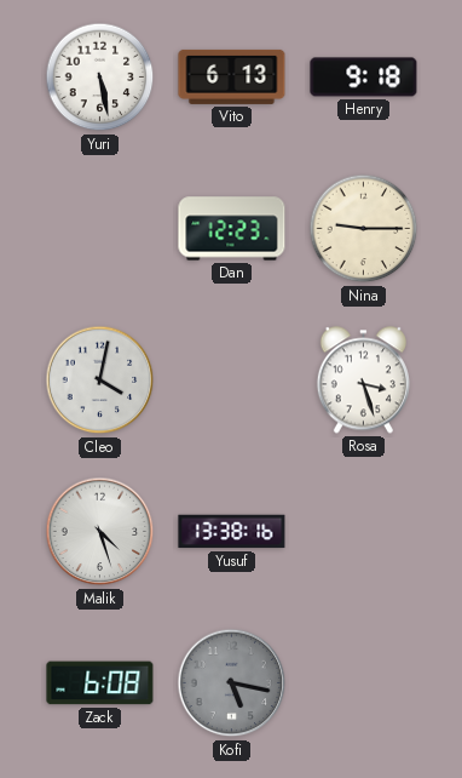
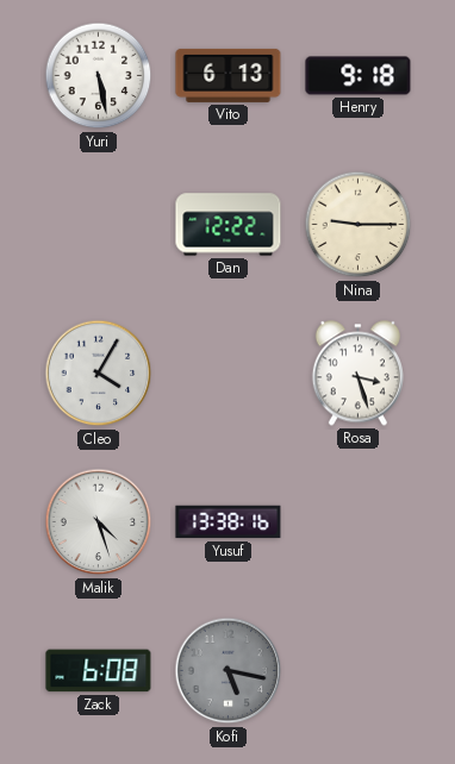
Dan: 12:23 -> 12:22 (229, 225)
Cleo: 4:02 -> 4:05 (99, 374)
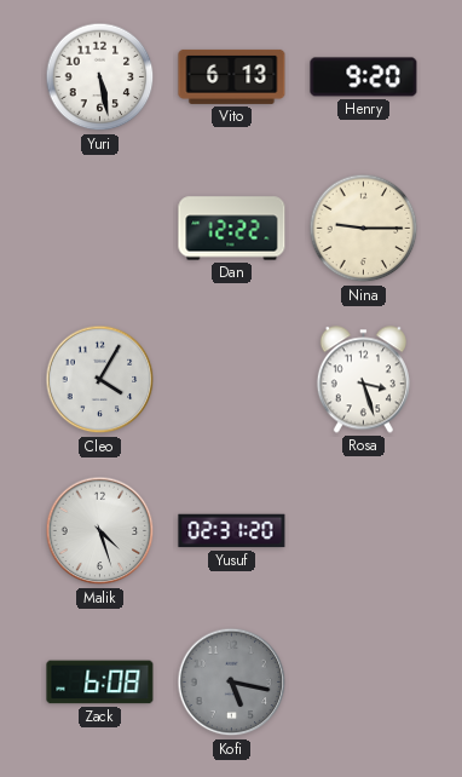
Henry: 9:18 -> 9:20 (364, 77)
Yusuf: 13:38 -> 02:31 (232, 531)
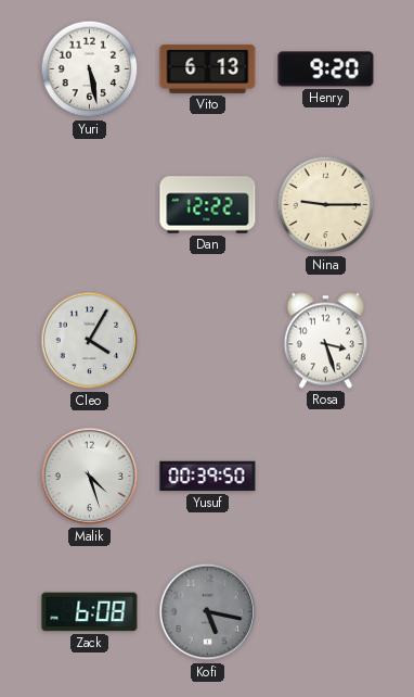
Yusuf: 02:31 -> 00:39 (208, 477)
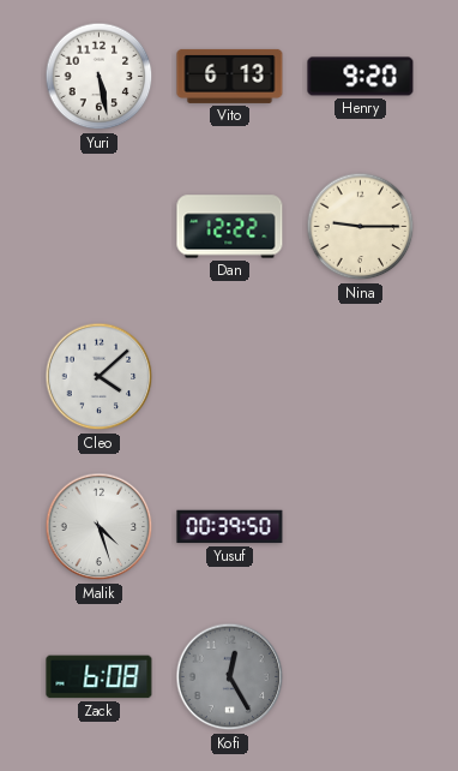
Cleo: 4:05 -> 4:08 (100, 377)
Rosa: 3:27 -> none (325, 341)
Kofi: 5:17 -> 12:25 (230, 677)
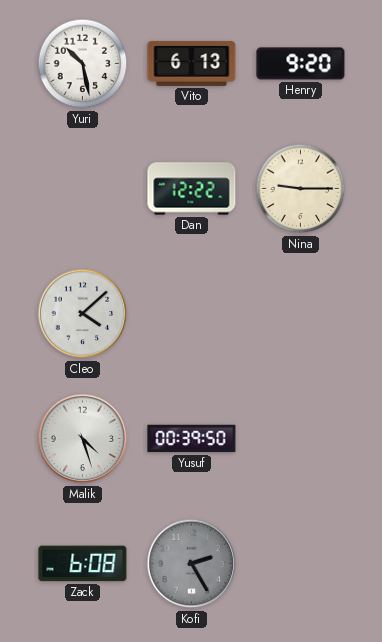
Yuri: 5:28 -> 10:28 (83, 64)
Kofi: 12:25 -> 2:25 (192, 564)
